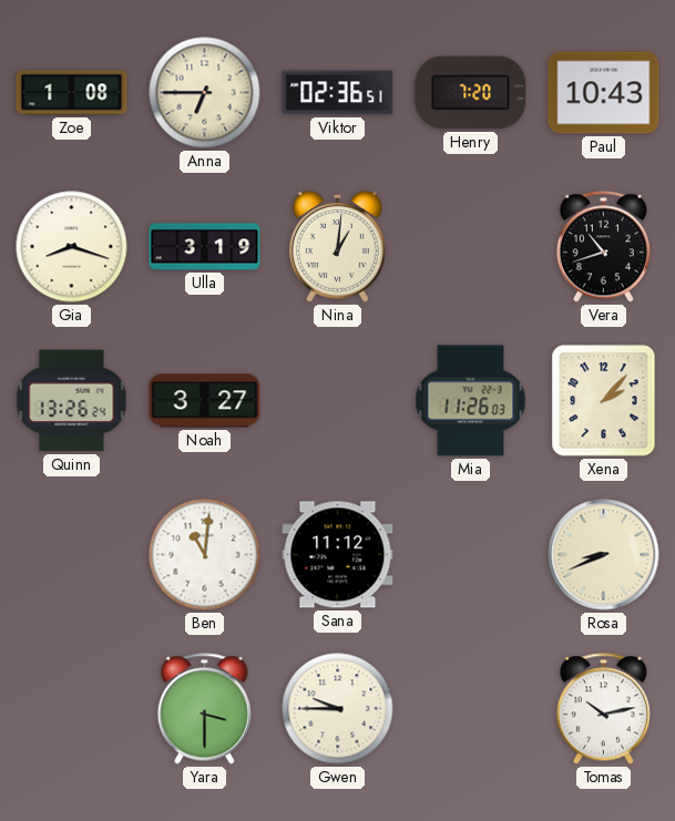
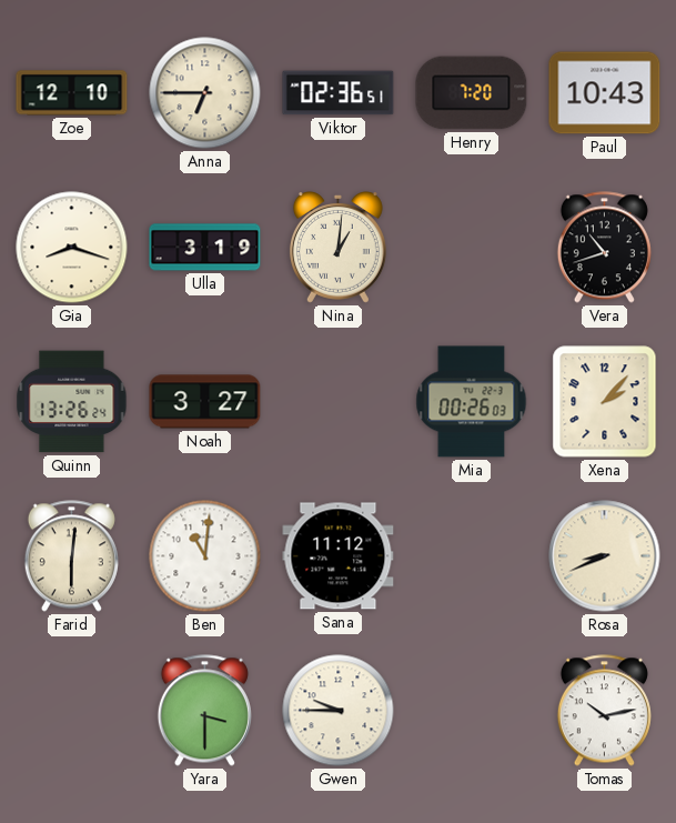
Zoe: 1:08 -> 12:10 (72, 93)
Mia: 11:26 -> 00:26 (472, 402)
Farid: none -> 6:01 (71, 556)
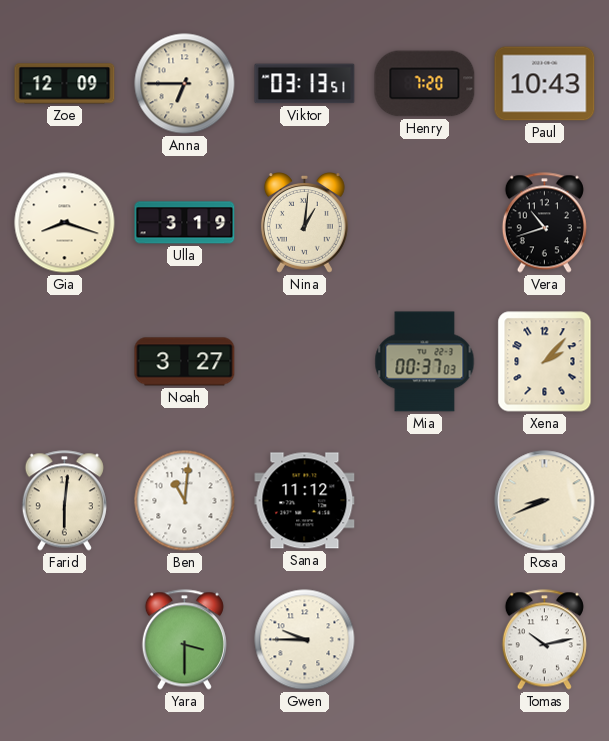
Zoe: 12:10 -> 12:09 (65, 84)
Viktor: 02:36 -> 03:13 (305, 84)
Quinn: 13:26 -> none (72, 402)
Mia: 00:26 -> 00:37 (425, 362)
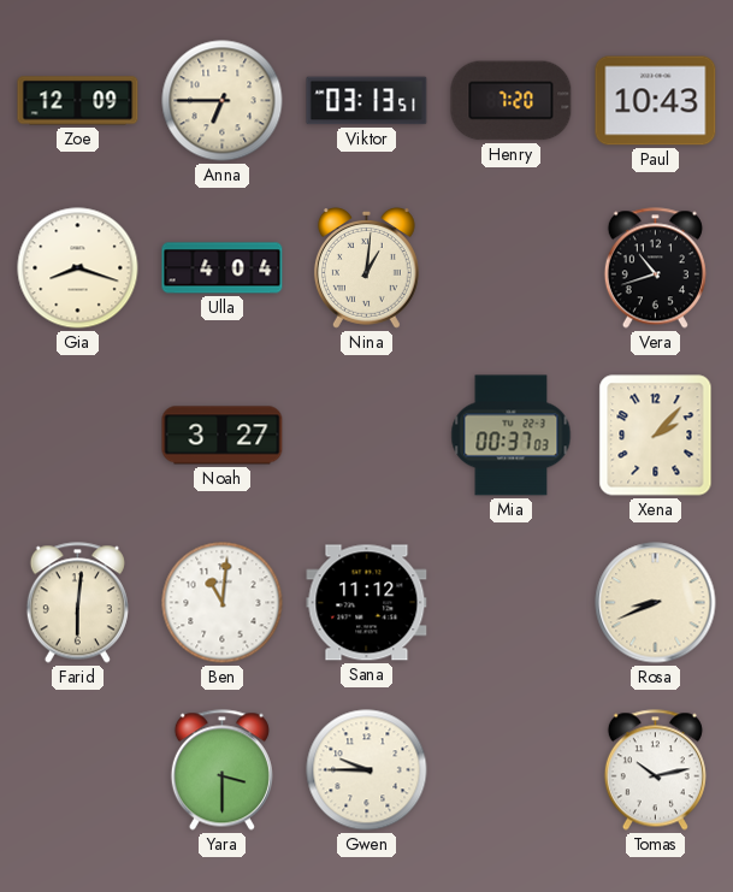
Ulla: 3:19 -> 4:04 (223, 268)
